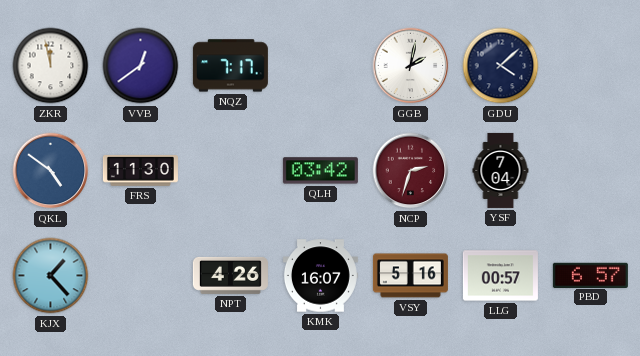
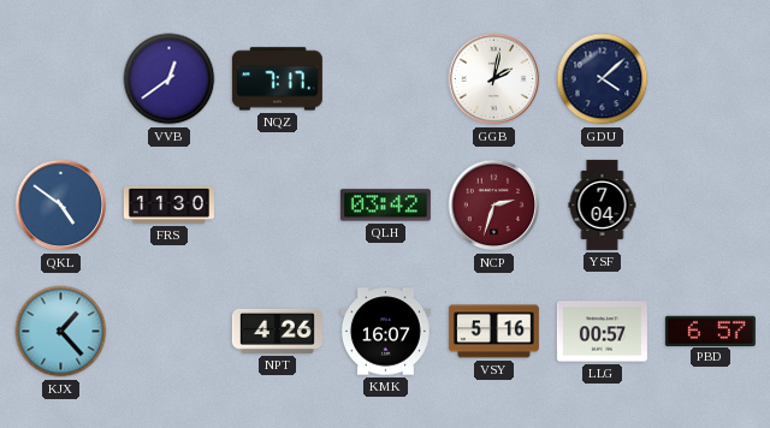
ZKR: 11:58 -> none (51, 66)
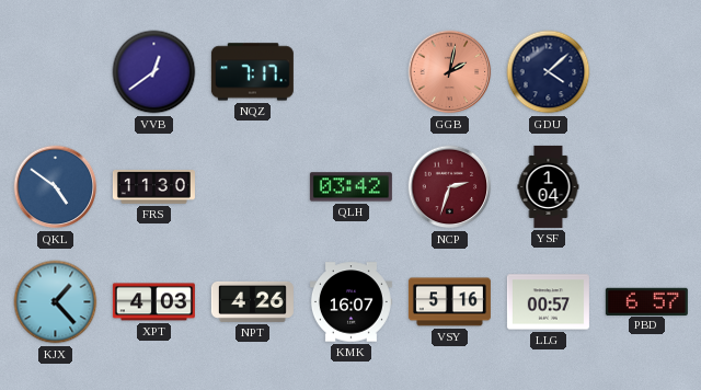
GGB dial: white -> salmon (450, 72)
YSF: 7:04 -> 1:04 (549, 186)
XPT: none -> 4:03 (153, 302)
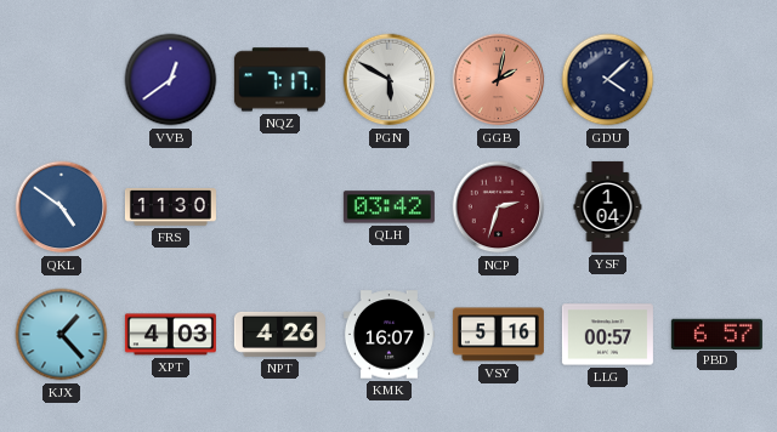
PGN: none -> 5:50 (390, 80)
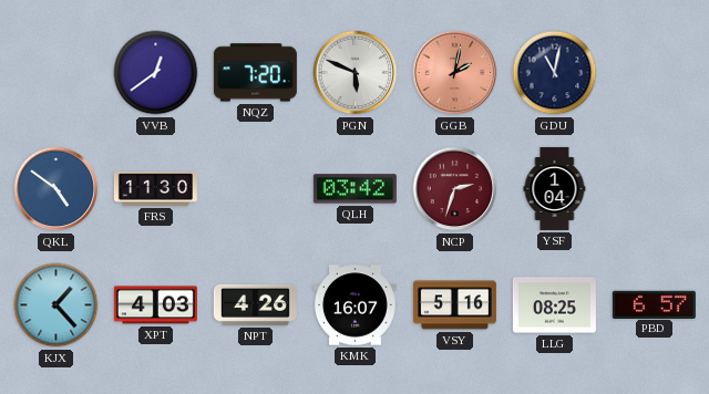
NQZ: 7:17 -> 7:20 (255, 73)
PGN: 5:50 -> 5:49 (356, 73)
GDU: 4:08 -> 11:02 (555, 73)
LLG: 00:57 -> 08:25 (554, 305)
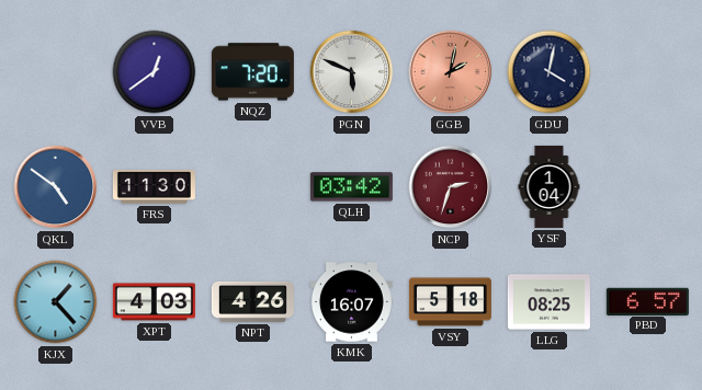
GDU: 11:02 -> 4:02 (550, 72)
VSY: 5:16 -> 5:18 (450, 302)
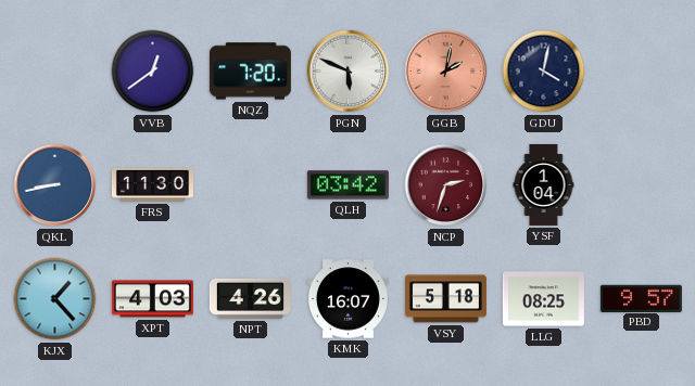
QKL: 4:51 -> 8:43 (55, 185)
PBD: 6:57 -> 9:57 (641, 298)
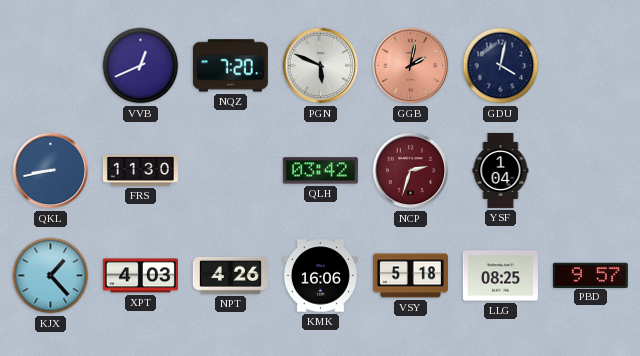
VVB: 12:39 -> 12:41 (141, 66)
KMK: 16:07 -> 16:06 (320, 276)
